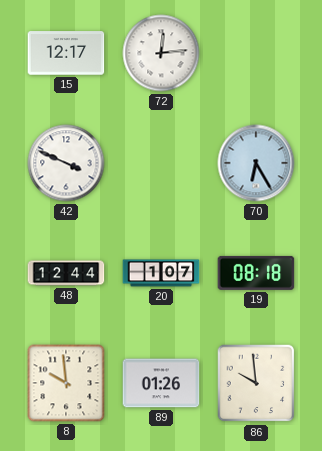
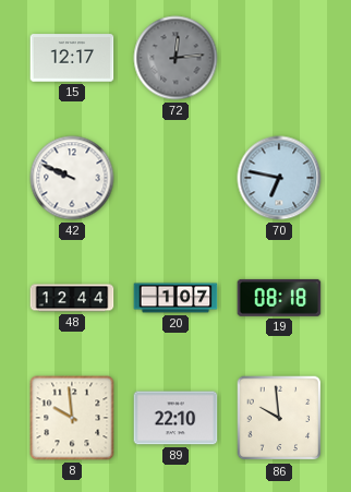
72 dial: white -> grey (175, 58)
42: 3:49 -> 9:49 (72, 178)
70: 6:25 -> 6:47 (279, 178)
89: 01:26 -> 22:10 (175, 418)
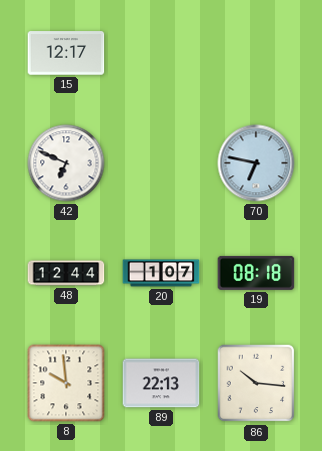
72: 12:14 -> none (175, 58)
42: 9:49 -> 6:49 (66, 163)
89: 22:10 -> 22:13 (161, 383)
86: 9:59 -> 10:16 (256, 383)
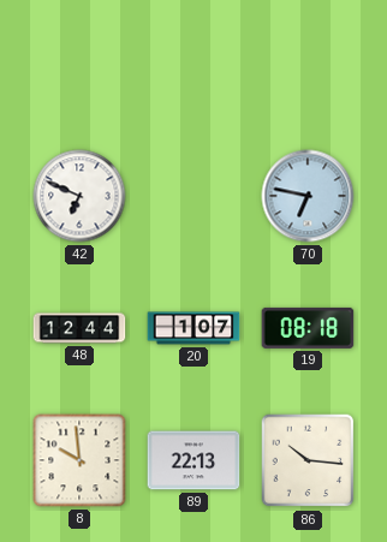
15: 12:17 -> none (66, 53)
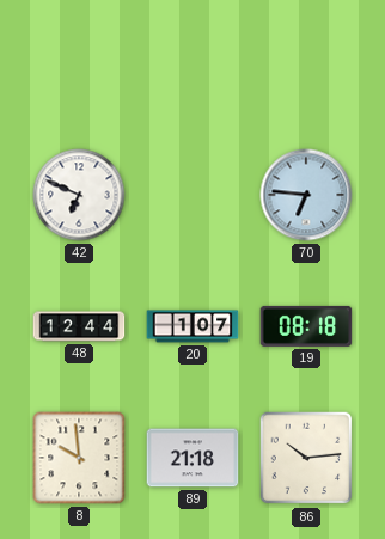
70: 6:47 -> 6:46 (306, 195)
89: 22:13 -> 21:18 (192, 458)
86: 10:16 -> 10:14 (306, 458)
